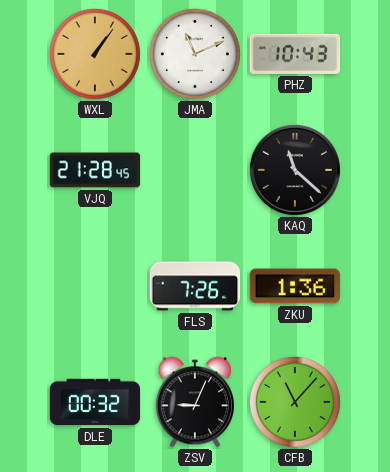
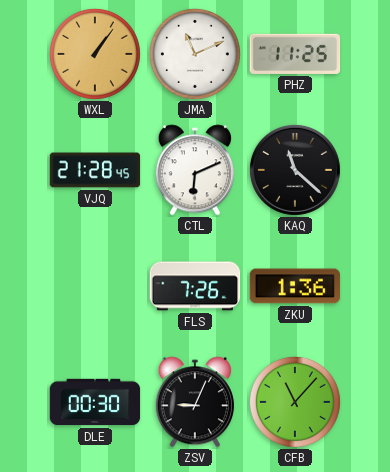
PHZ: 10:43 -> 11:25 (295, 54)
CTL: none -> 6:11 (195, 170)
DLE: 00:32 -> 00:30 (95, 402)
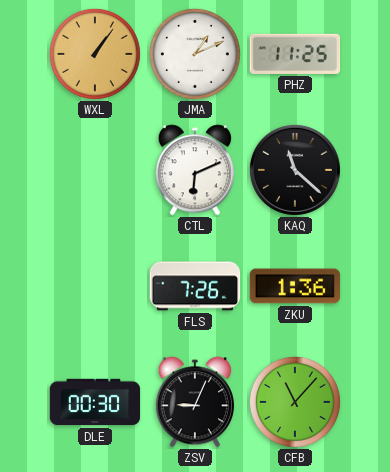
JMA: 11:11 -> 1:11 (195, 54)
VJQ: 21:28 -> none (95, 170)
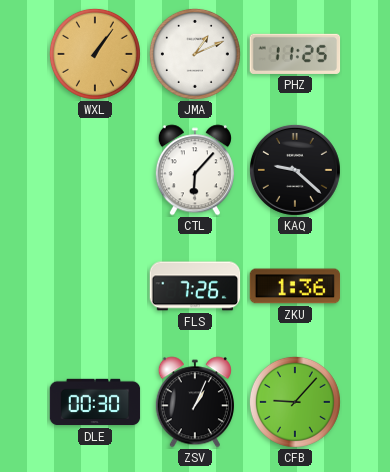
CTL: 6:11 -> 6:07 (195, 170)
KAQ: 11:22 -> 9:22 (295, 170)
ZSV: 9:04 -> 1:04 (195, 402)
CFB: 11:07 -> 9:07 (295, 402)
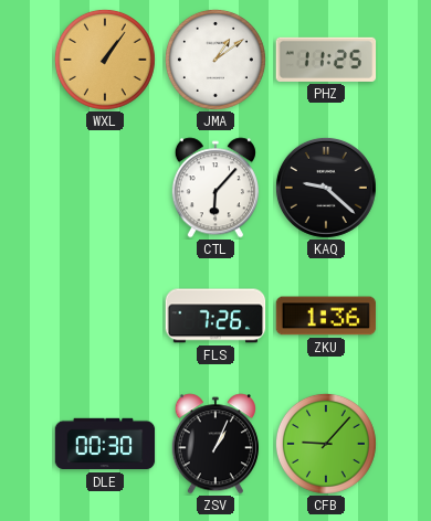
JMA: 1:11 -> 1:09 (215, 60)
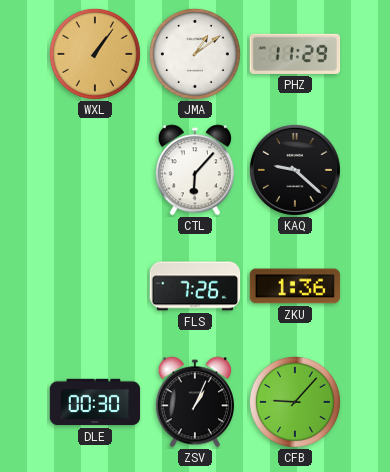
PHZ: 11:25 -> 11:29 (295, 54)
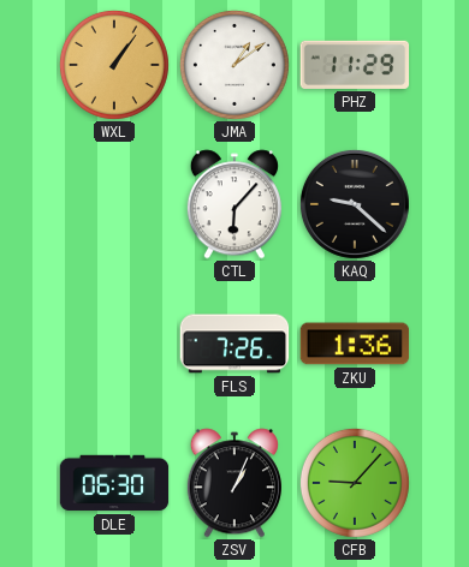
DLE: 00:30 -> 06:30 (114, 483)
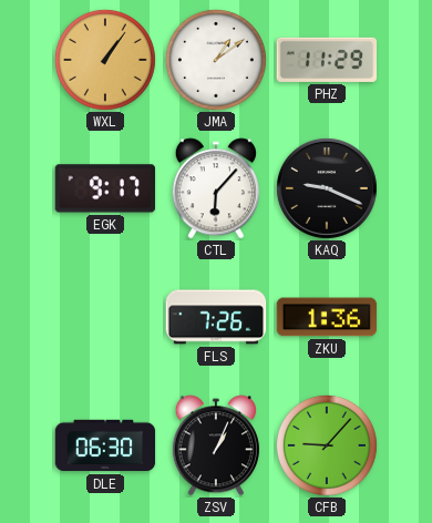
EGK: none -> 9:17 (105, 188)
KAQ: 9:22 -> 9:19 (327, 188)
